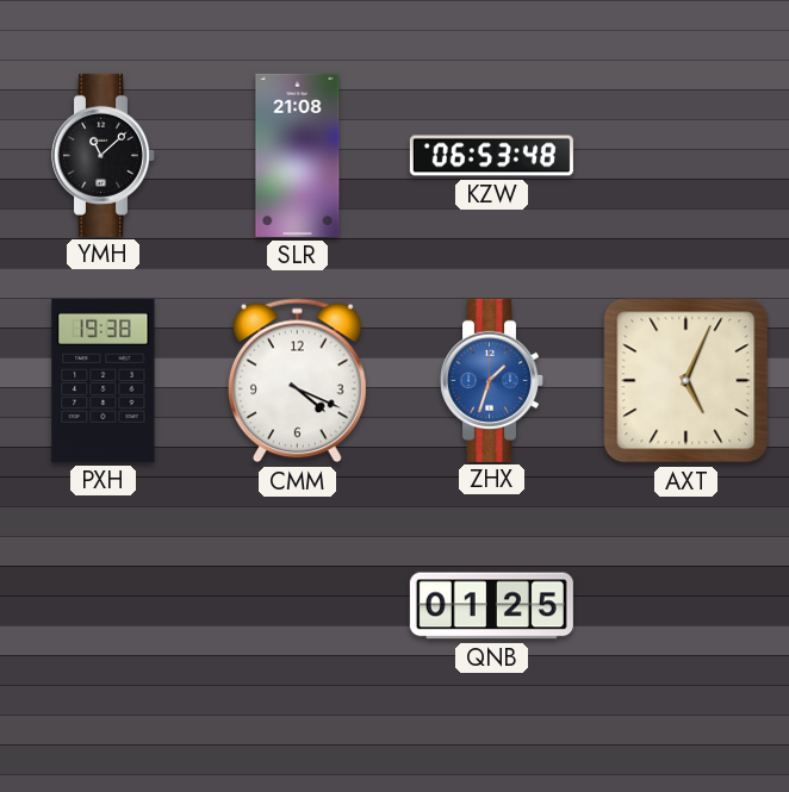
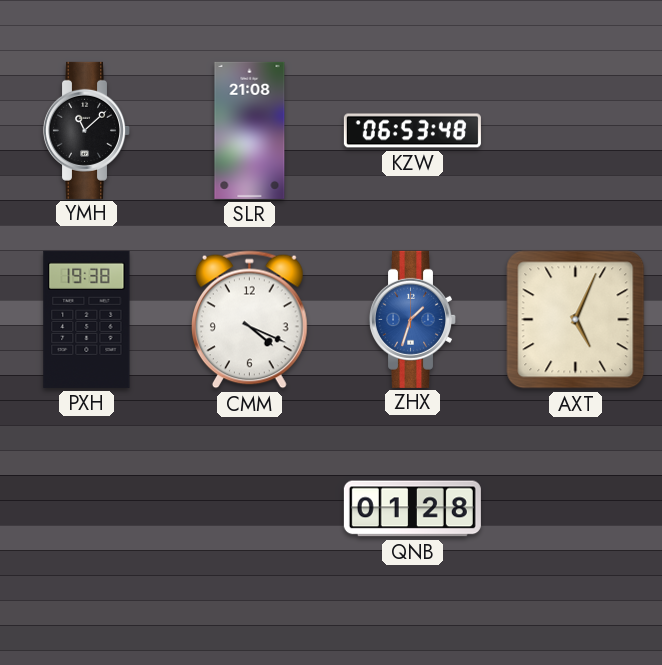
QNB: 01:25 -> 01:28 (412, 509)
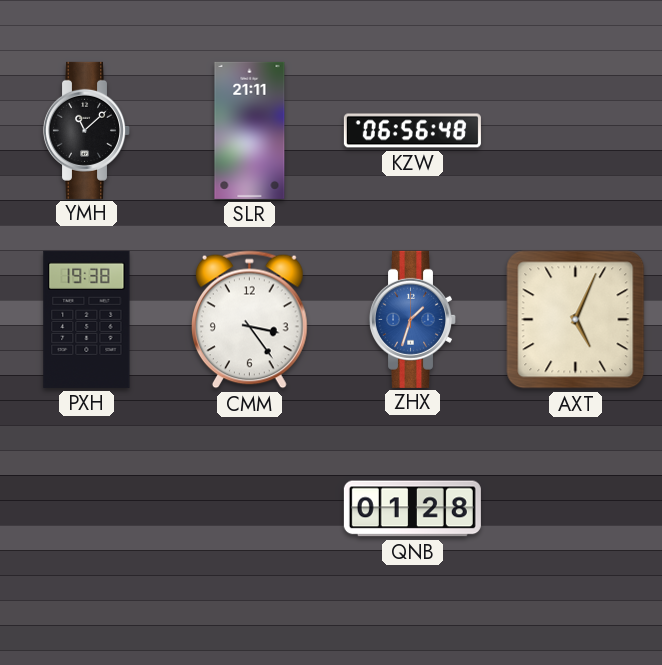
SLR: 21:08 -> 21:11 (250, 130)
KZW: 06:53 -> 06:56 (412, 131)
CMM: 4:19 -> 3:24 (250, 320)
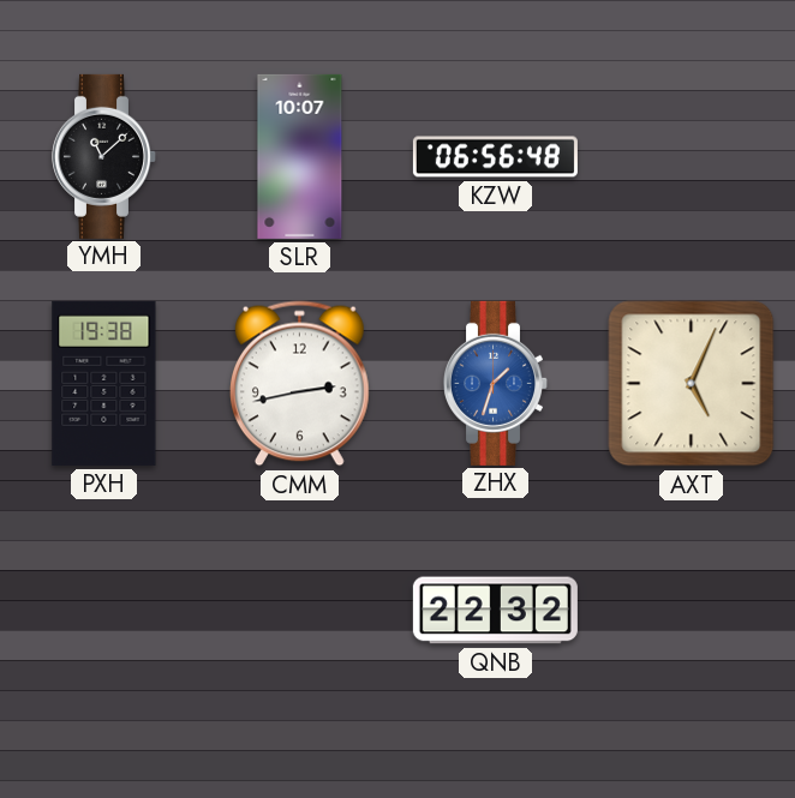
SLR: 21:11 -> 10:07 (300, 156)
CMM: 3:24 -> 2:43 (300, 384)
QNB: 01:28 -> 22:32 (495, 611)
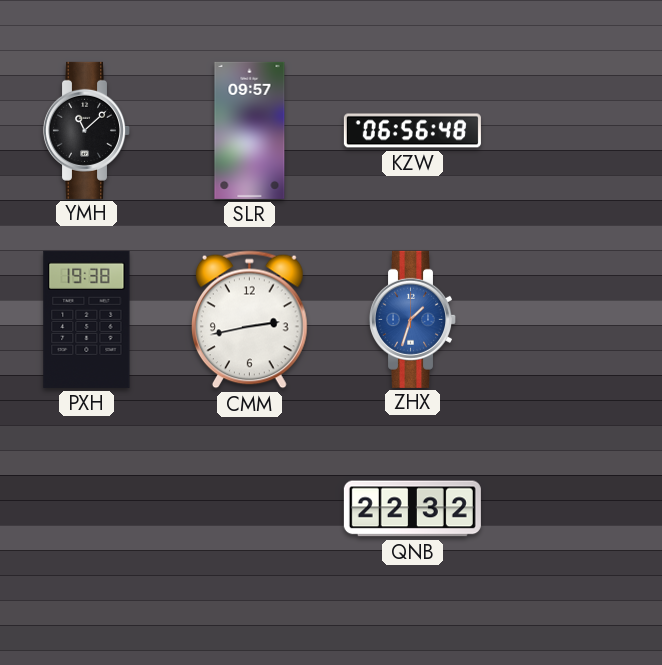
SLR: 10:07 -> 09:57 (250, 130)
AXT: 5:04 -> none (692, 384)
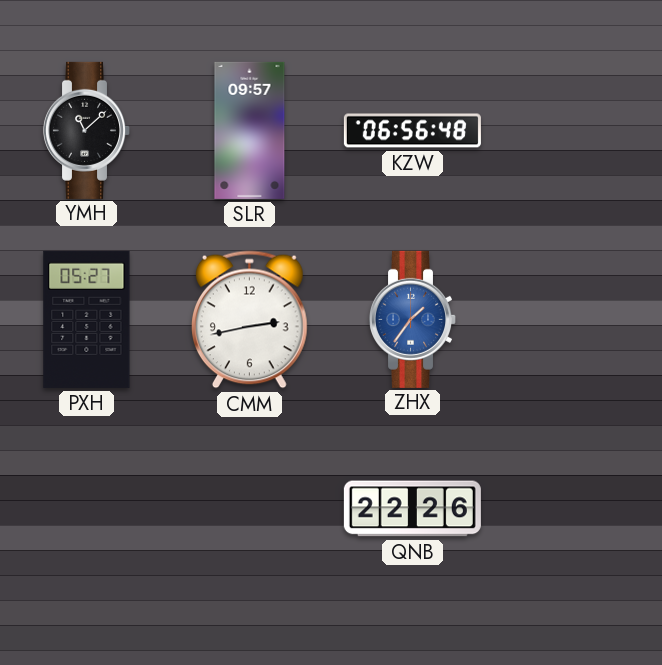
PXH: 19:38 -> 05:27 (87, 319)
ZHX: 1:33 -> 1:36 (412, 319)
QNB: 22:32 -> 22:26 (412, 509)
